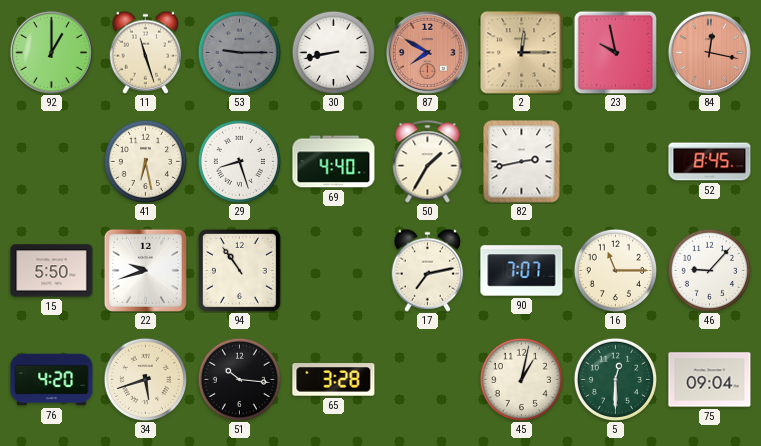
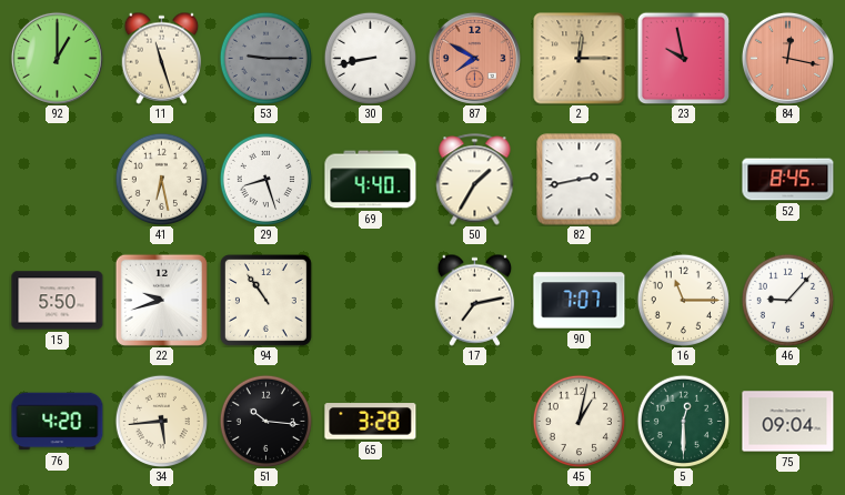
34: 5:42 -> 5:44 (161, 421)
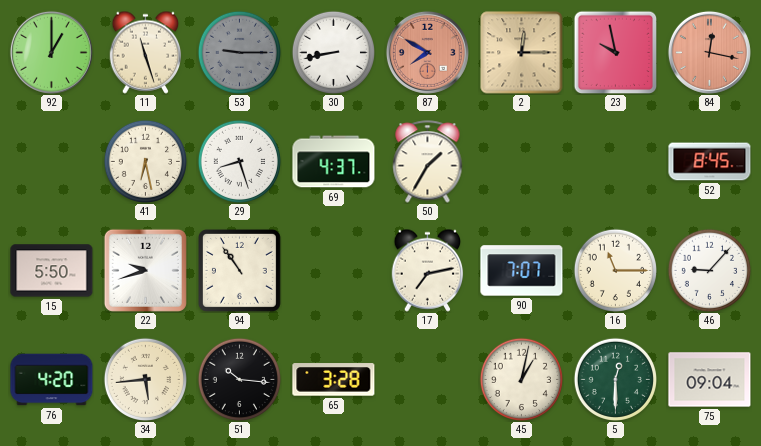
69: 4:40 -> 4:37 (334, 162)
82: 2:43 -> none (580, 180)
